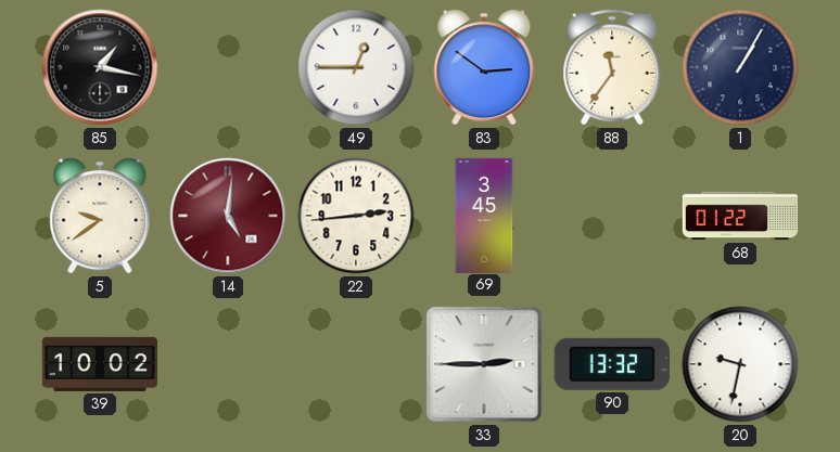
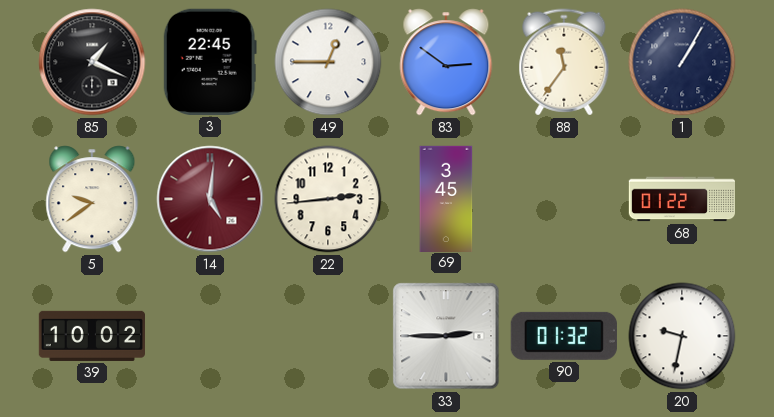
85: 1:17 -> 1:19 (92, 62)
3: none -> 22:45 (210, 62)
90: 13:32 -> 01:32 (564, 336)
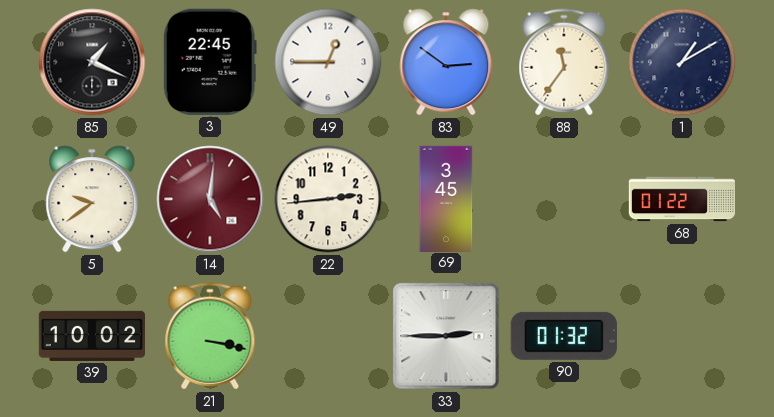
1: 1:05 -> 1:10 (682, 62)
21: none -> 3:17 (210, 336)
20: 9:32 -> none (682, 336)
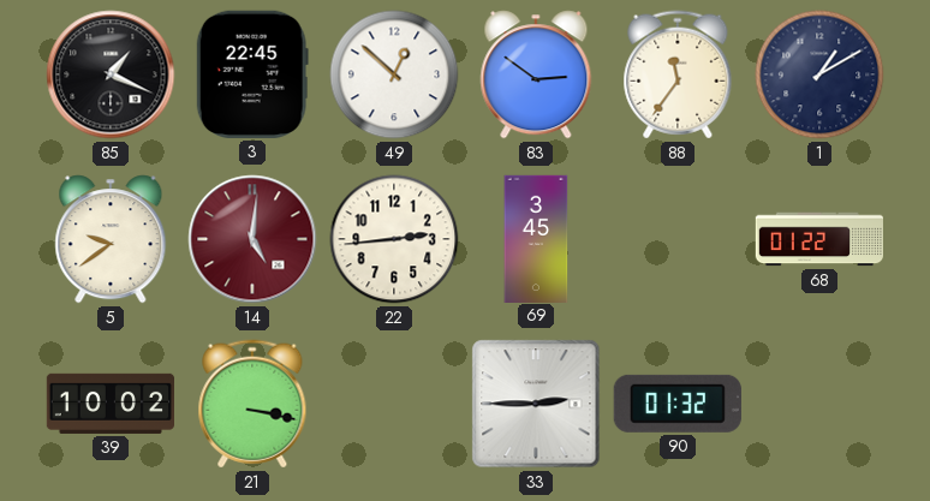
49: 12:45 -> 12:52 (394, 74)
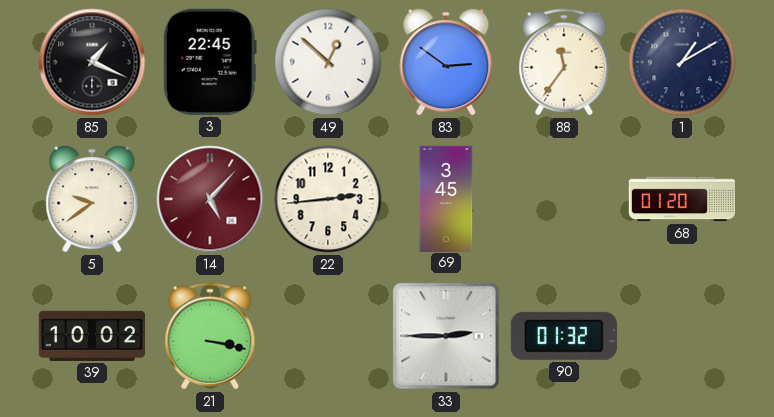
14: 5:01 -> 5:07 (210, 199)
68: 01:22 -> 01:20 (681, 199)
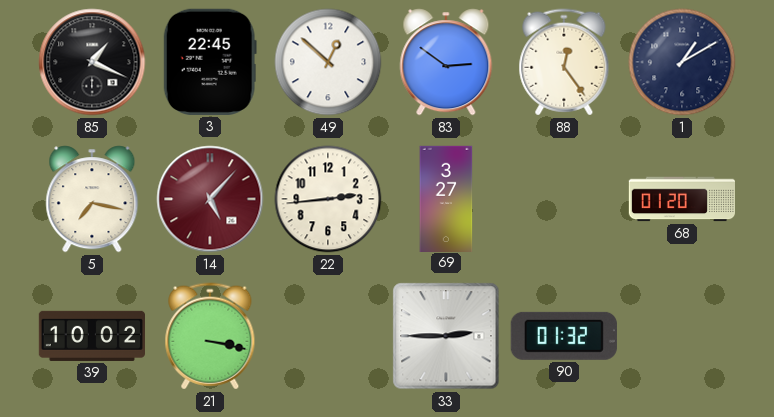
88: 11:36 -> 12:24 (564, 62)
5: 9:39 -> 7:17 (92, 199)
69: 3:45 -> 3:27 (446, 198)
